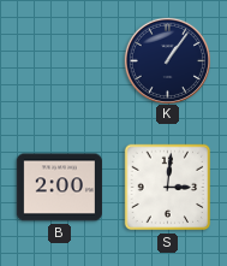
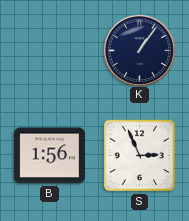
B: 2:00 -> 1:56 (49, 156)
S: 3:01 -> 2:56 (140, 156)
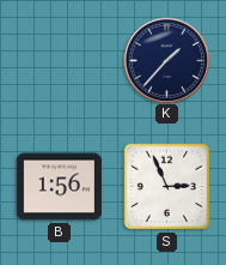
K: 1:06 -> 1:37 (166, 60)
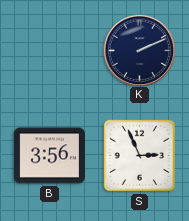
K: 1:37 -> 2:11 (139, 50)
B: 1:56 -> 3:56 (49, 156)
